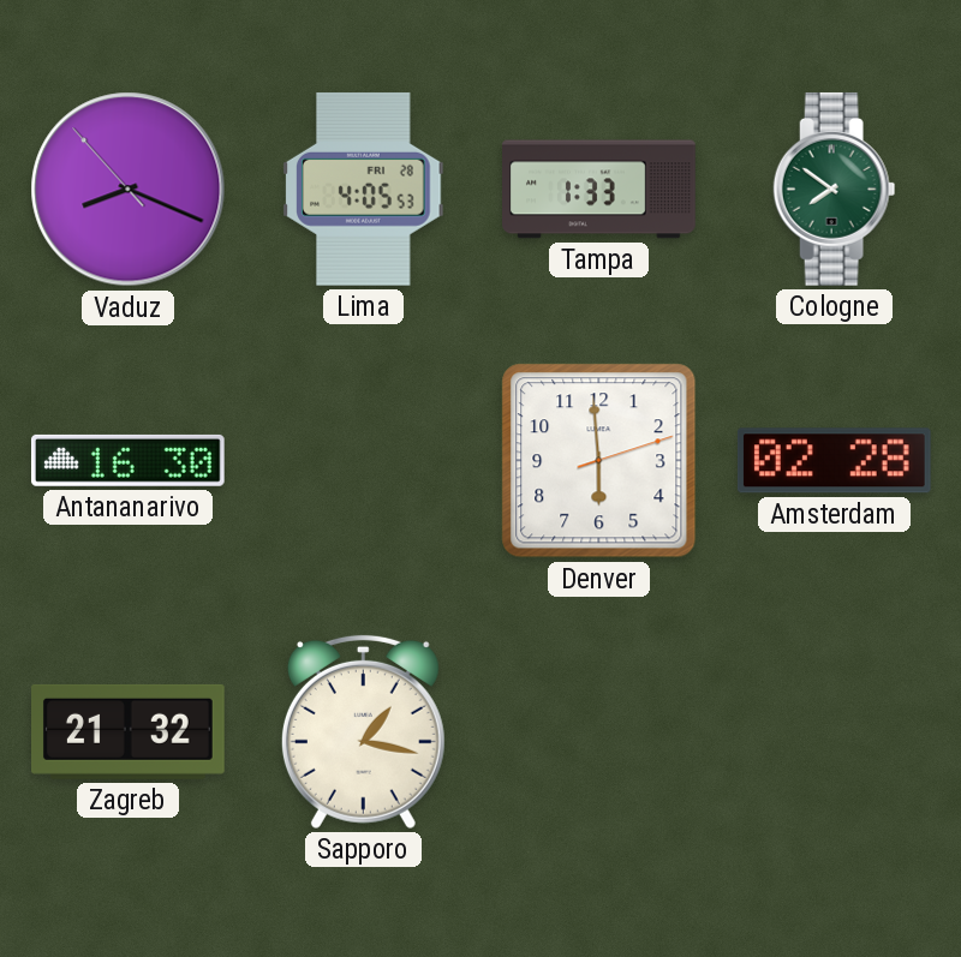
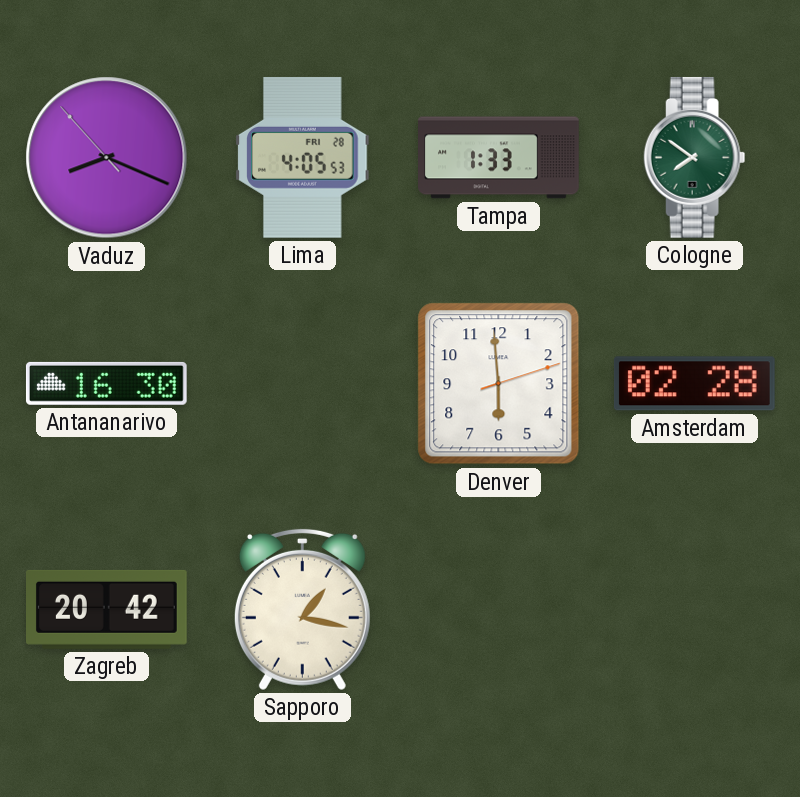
Zagreb: 21:32 -> 20:42 (107, 609)
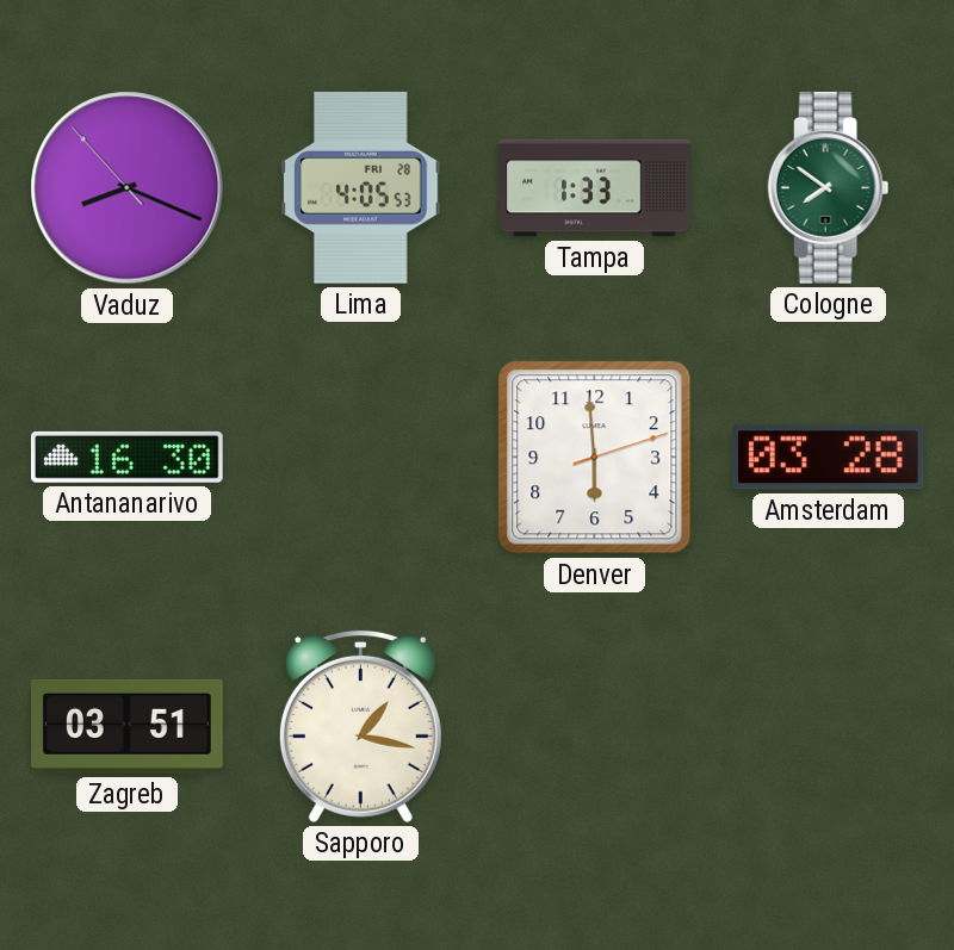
Amsterdam: 02:28 -> 03:28 (828, 458)
Zagreb: 20:42 -> 03:51 (128, 726)
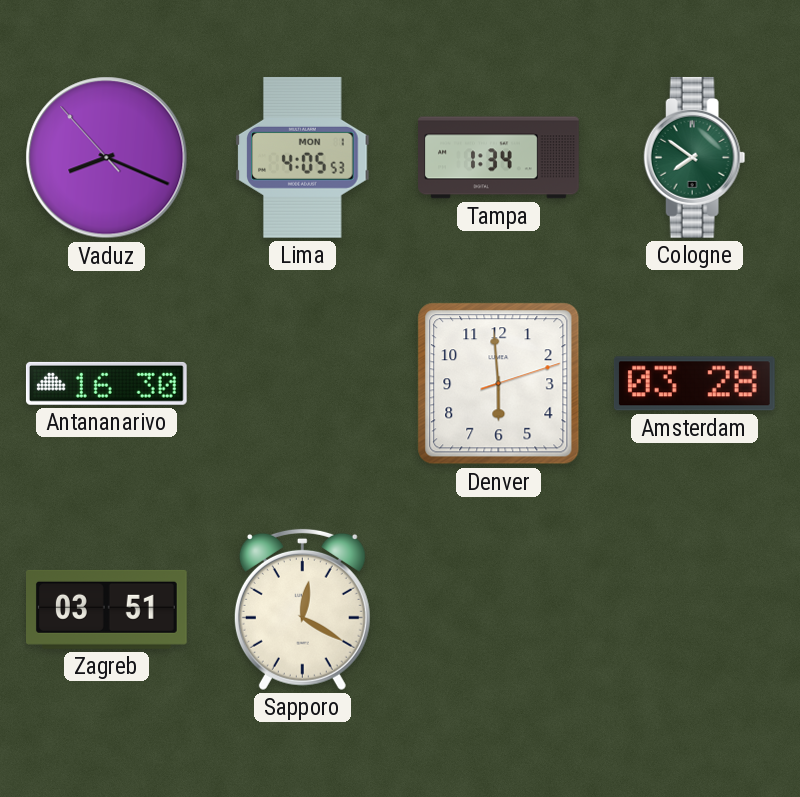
Lima date: FRI 28 -> MON 1 (303, 157)
Tampa: 1:33 -> 1:34 (499, 158)
Sapporo: 1:17 -> 12:20 (302, 609)
